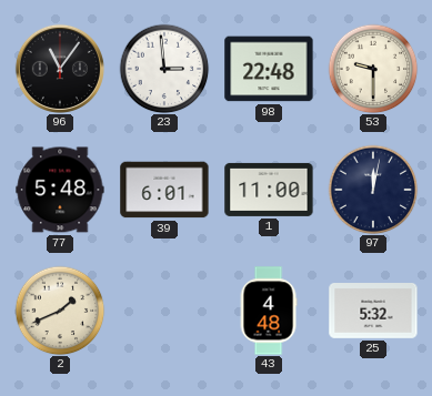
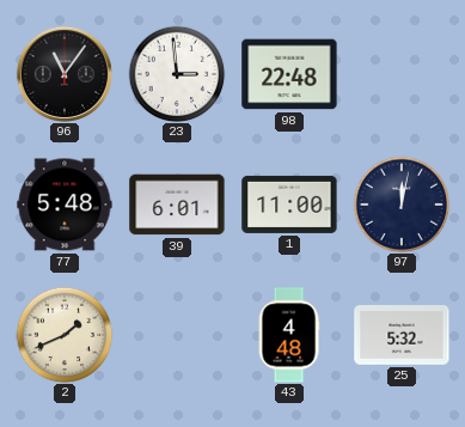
53: 9:30 -> none (373, 69)
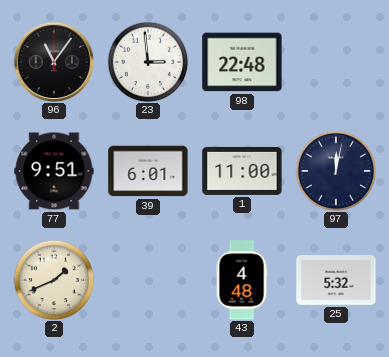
77: 5:48 -> 9:51 (54, 171)
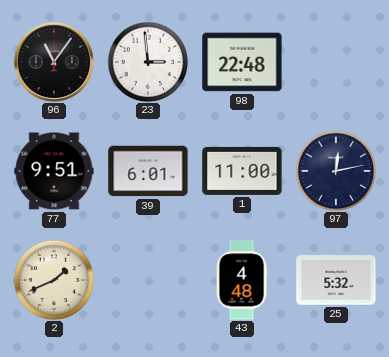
97: 12:02 -> 12:13 (336, 171)
